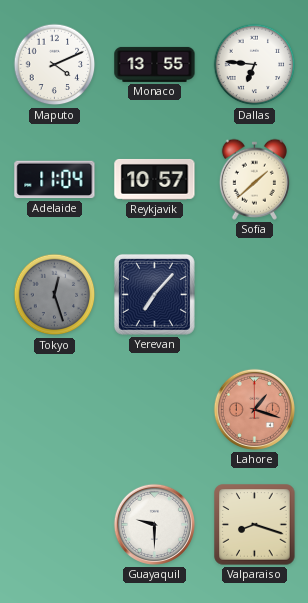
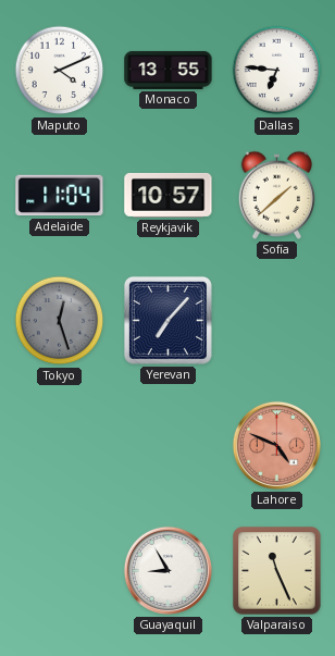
Lahore: 1:18 -> 4:49 (276, 445)
Guayaquil: 9:30 -> 8:55 (167, 570)
Valparaiso: 8:18 -> 11:26 (277, 571)
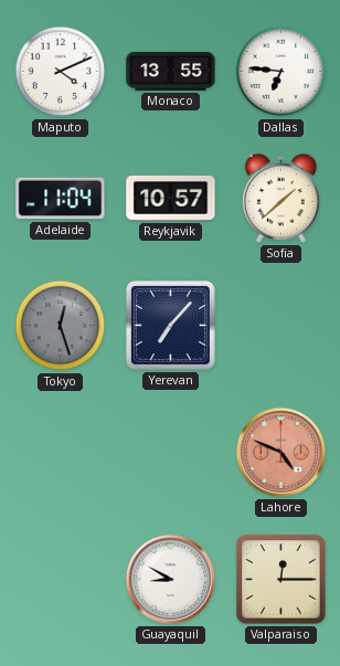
Guayaquil: 8:55 -> 8:50 (170, 579)
Valparaiso: 11:26 -> 12:15 (281, 580)
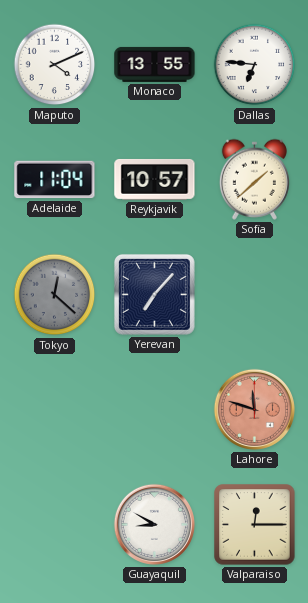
Tokyo: 12:27 -> 12:22 (55, 295)
Lahore: 4:49 -> 11:48 (254, 409)
